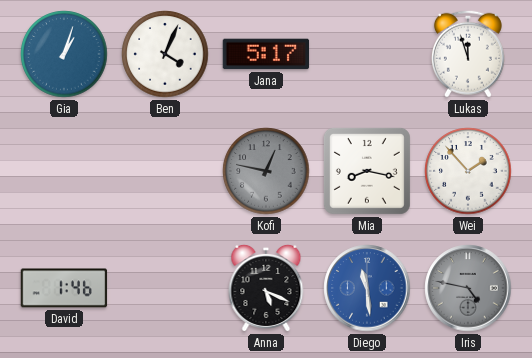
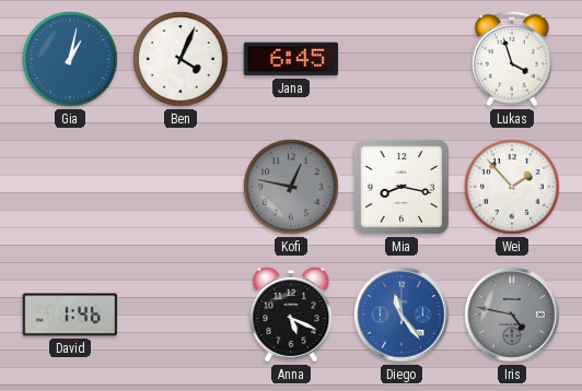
Gia: 1:03 -> 1:02 (70, 59)
Jana: 5:17 -> 6:45 (291, 59)
Lukas: 11:57 -> 3:57 (512, 59)
Diego: 11:29 -> 11:24 (401, 315)
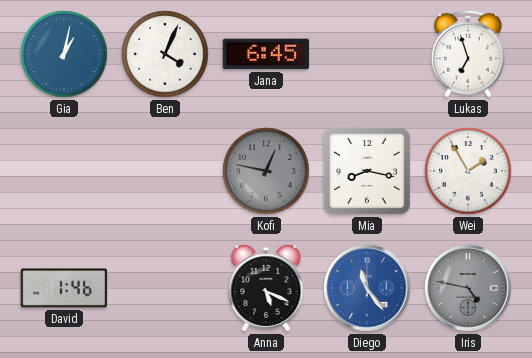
Lukas: 3:57 -> 6:57 (468, 54)
Wei: 1:53 -> 1:55 (468, 171)
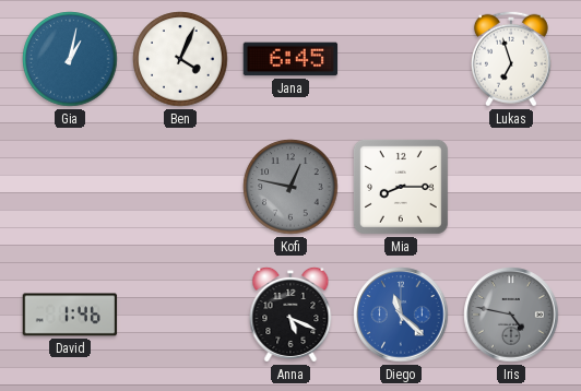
Mia: 8:17 -> 8:15 (401, 187)
Wei: 1:55 -> none (468, 171)
Diego: 11:24 -> 11:22 (401, 315)
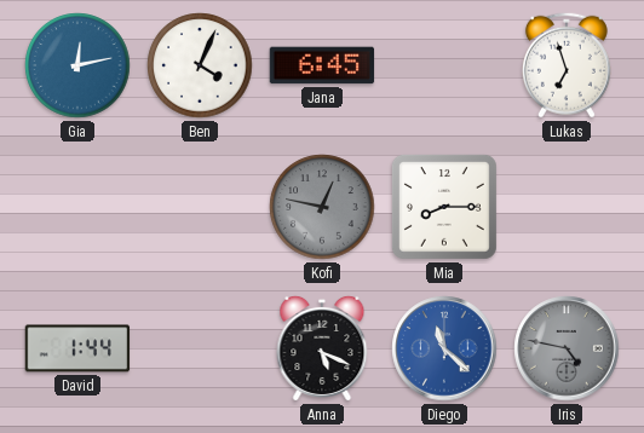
Gia: 1:02 -> 12:13 (77, 65)
David: 1:46 -> 1:44 (77, 348)
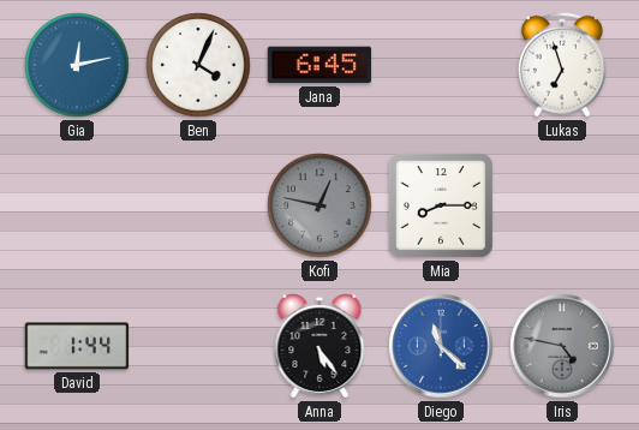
Anna: 5:19 -> 5:24 (319, 346)
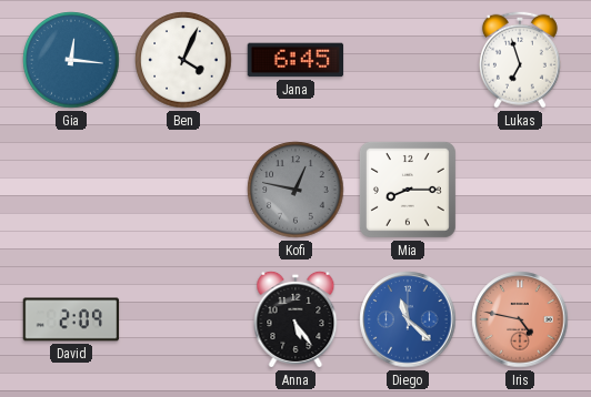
Gia: 12:13 -> 12:16 (71, 60)
David: 1:44 -> 2:09 (71, 319)
Iris dial: grey -> salmon (520, 319)
